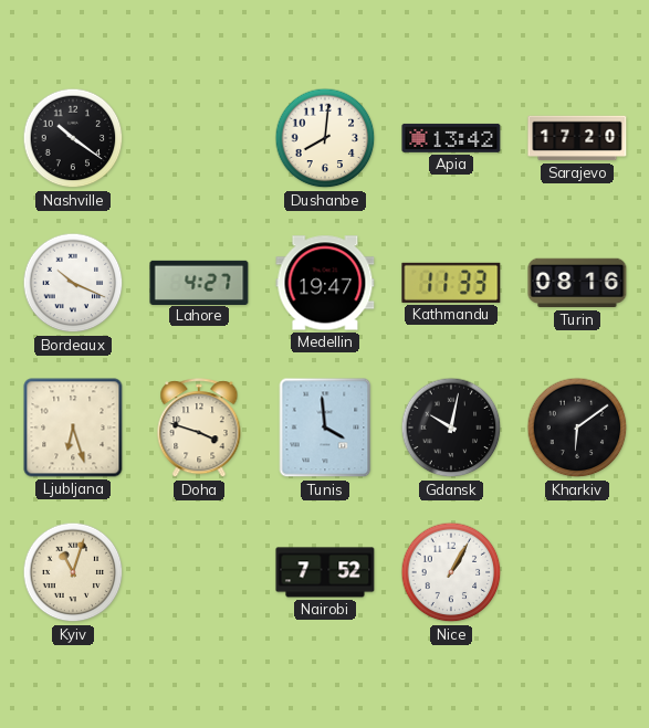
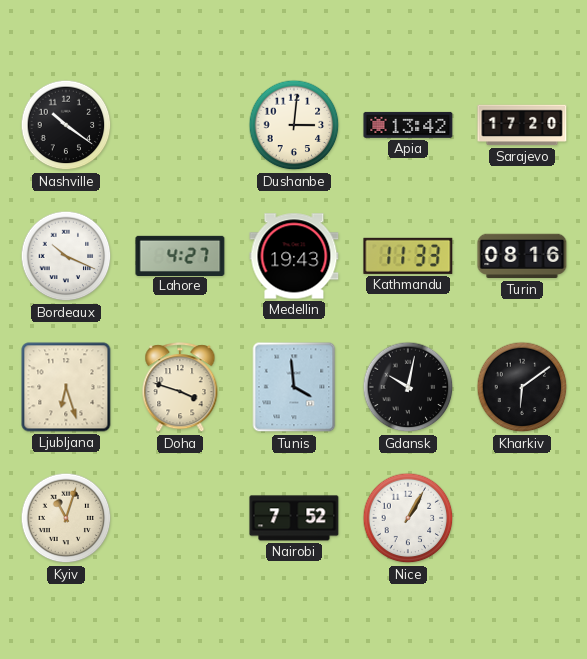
Dushanbe: 8:01 -> 3:01 (294, 125)
Medellin: 19:47 -> 19:43 (294, 256)
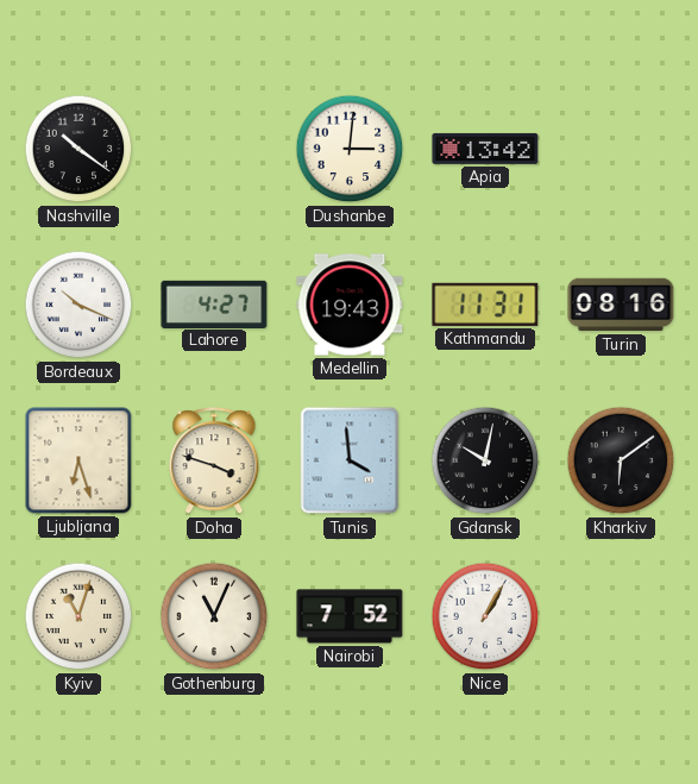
Sarajevo: 17:20 -> none (522, 125)
Kathmandu: 11:33 -> 11:31 (485, 305)
Gothenburg: none -> 11:04 (214, 616)
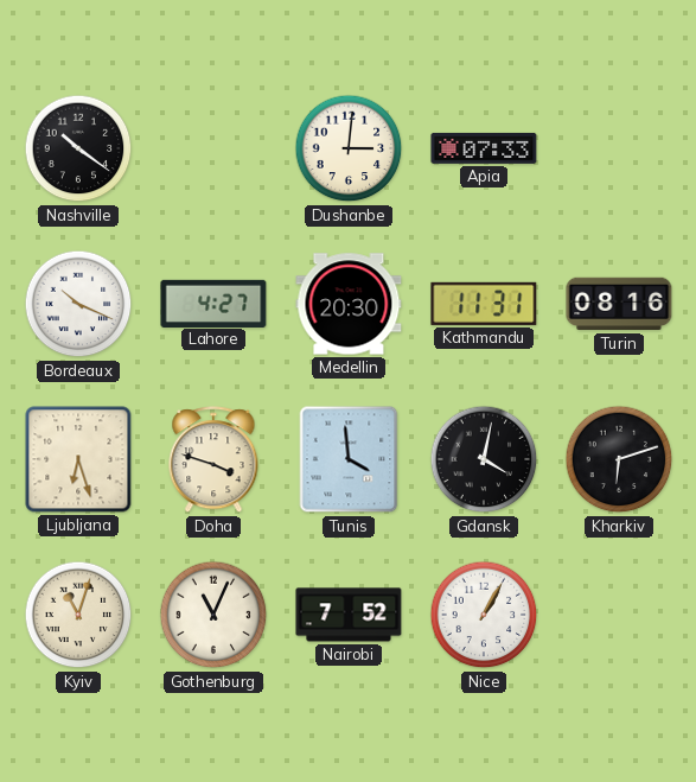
Apia: 13:42 -> 07:33 (484, 148)
Medellin: 19:43 -> 20:30 (349, 304)
Gdansk: 10:02 -> 4:02 (484, 459)
Kharkiv: 6:09 -> 6:12 (619, 459)
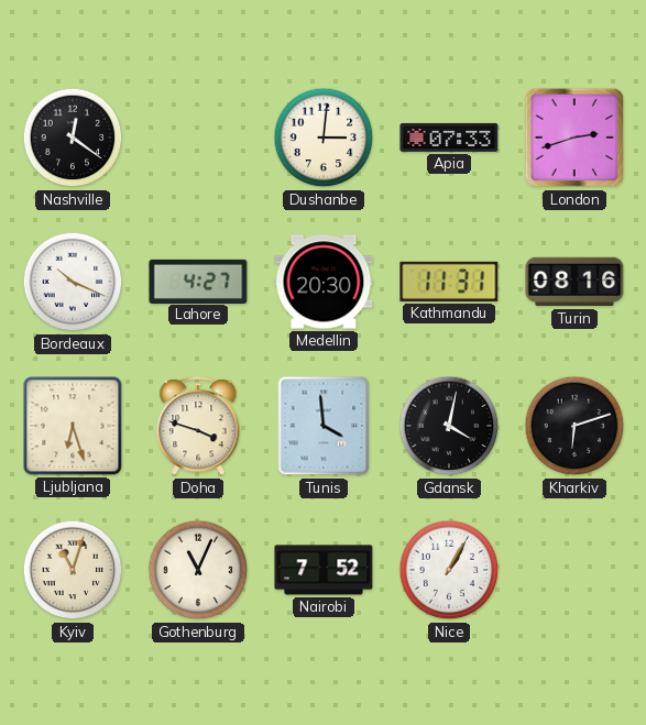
Nashville: 10:21 -> 12:21 (73, 138)
London: none -> 2:42 (574, 138)
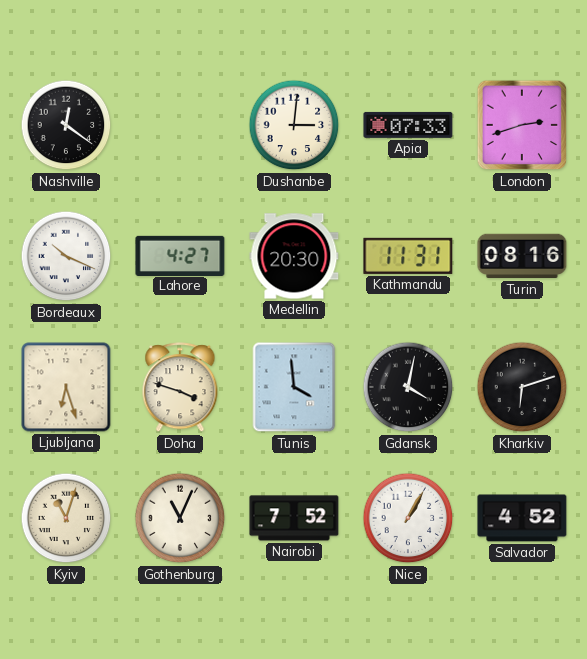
Salvador: none -> 4:52 (522, 518)
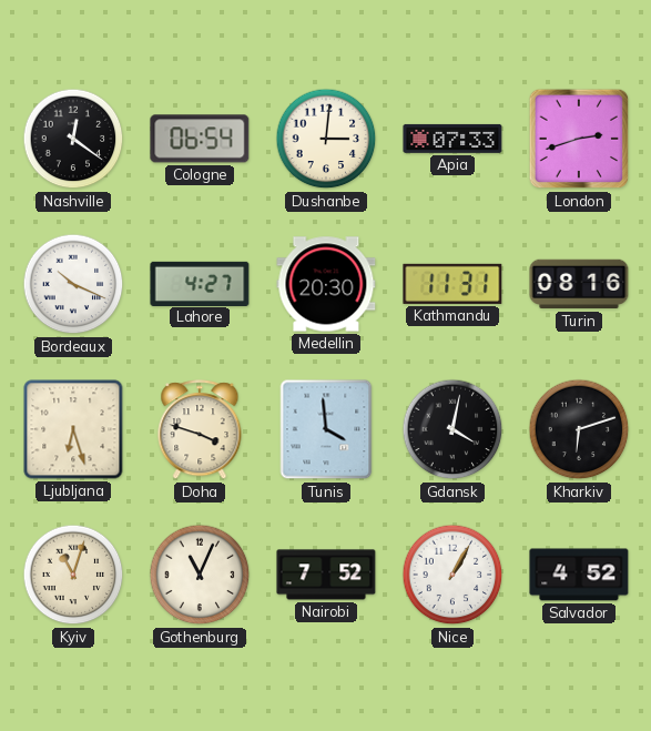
Cologne: none -> 06:54 (200, 139)
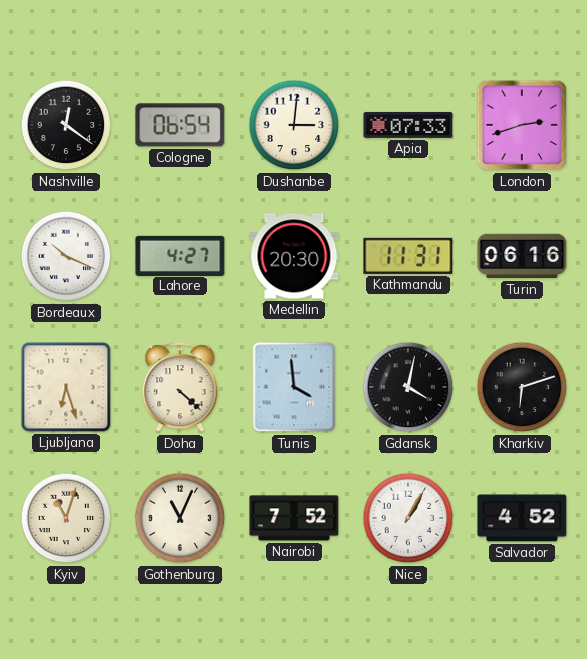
Turin: 08:16 -> 06:16 (522, 256)
Doha: 3:48 -> 4:22 (180, 388)
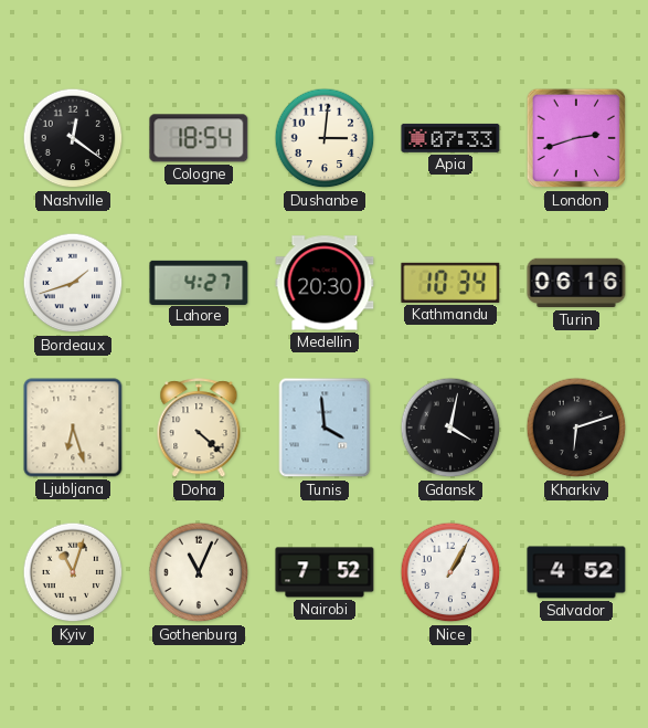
Cologne: 06:54 -> 18:54 (199, 138)
Bordeaux: 10:19 -> 1:42 (73, 283)
Kathmandu: 11:31 -> 10:34 (450, 283)
